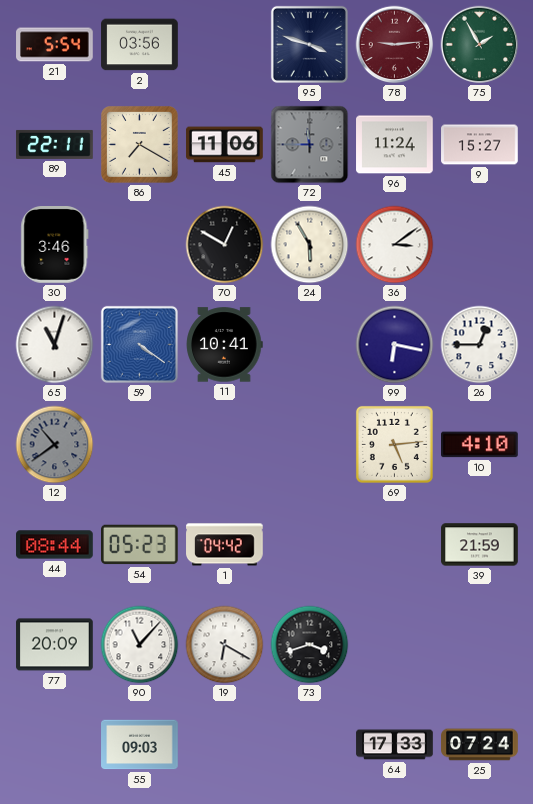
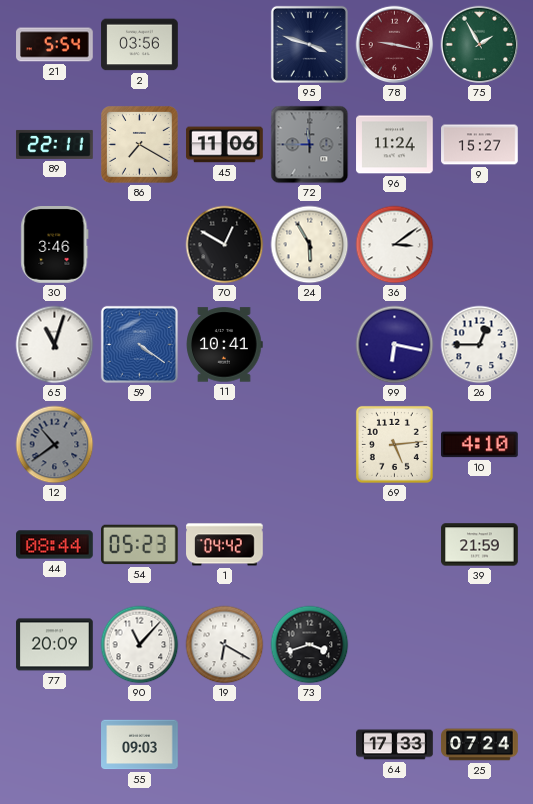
78: 9:14 -> 9:17 (395, 45)
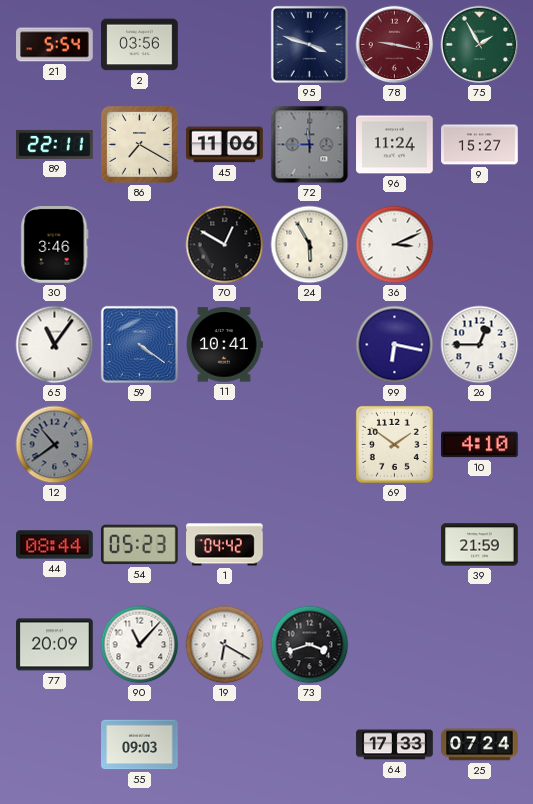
36: 3:09 -> 3:11 (395, 245)
65: 11:03 -> 11:06 (55, 345)
69: 5:14 -> 1:51 (394, 444)
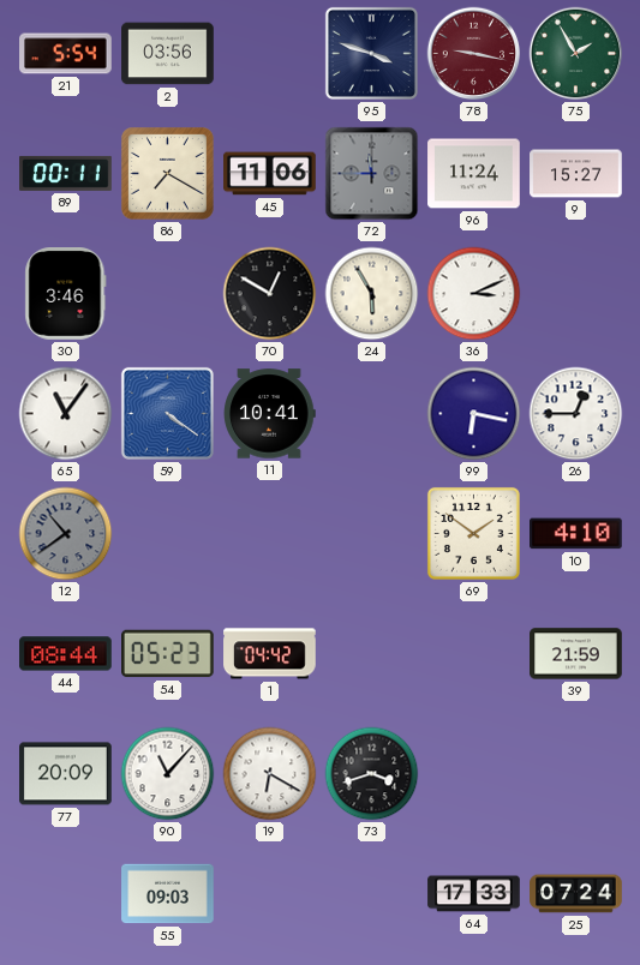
89: 22:11 -> 00:11 (66, 173)
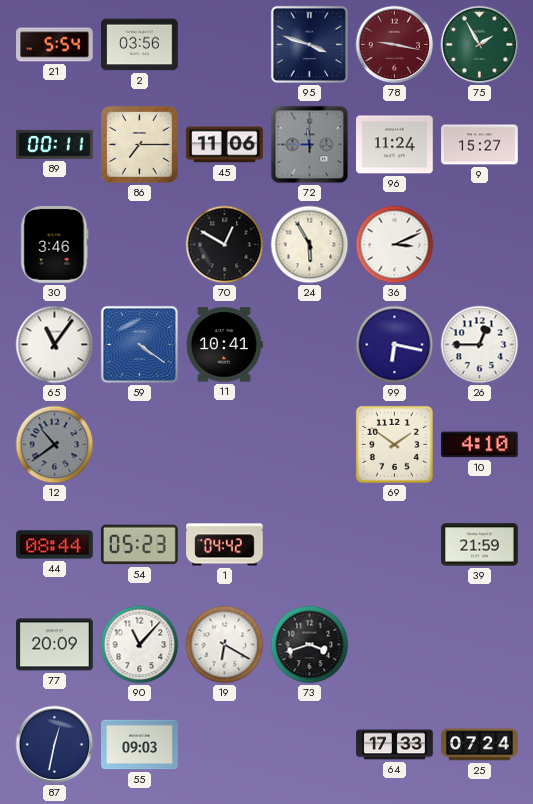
86: 7:20 -> 7:15 (140, 145)
87: none -> 12:32 (55, 745)
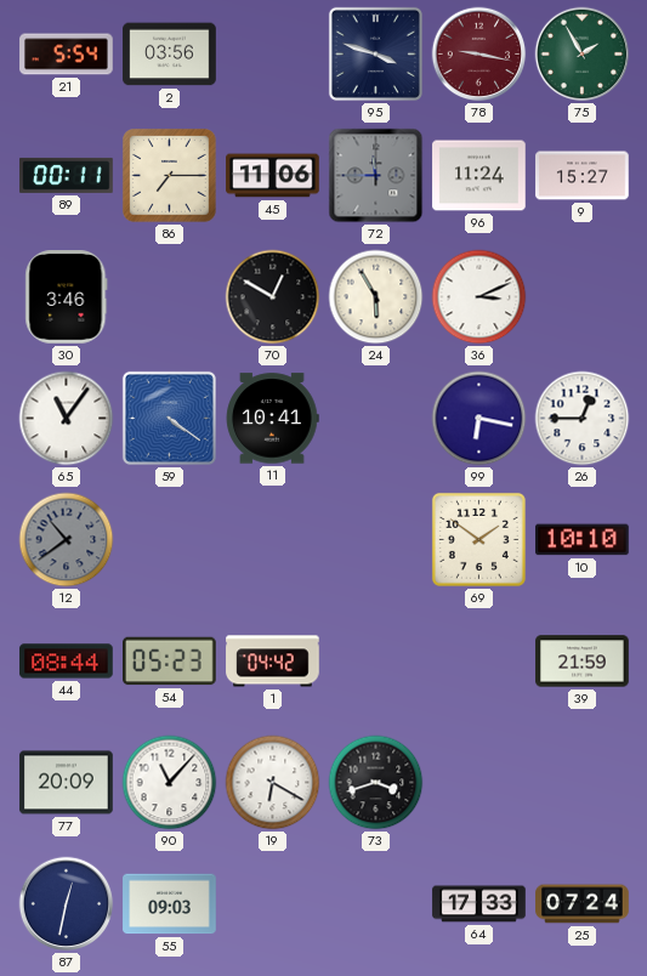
10: 4:10 -> 10:10 (583, 540)
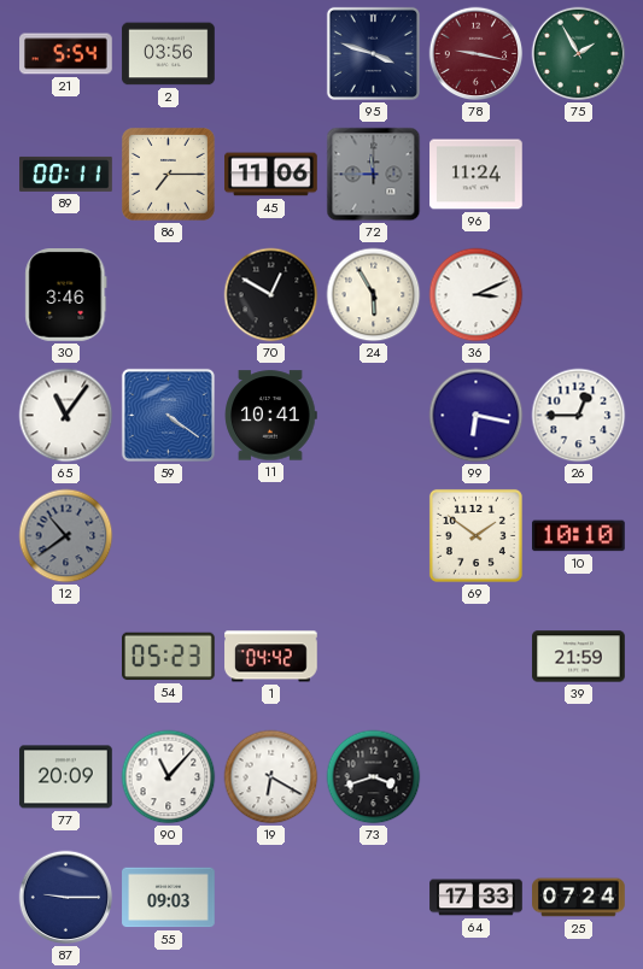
9: 15:27 -> none (583, 176)
44: 08:44 -> none (67, 662)
87: 12:32 -> 9:15 (66, 898)
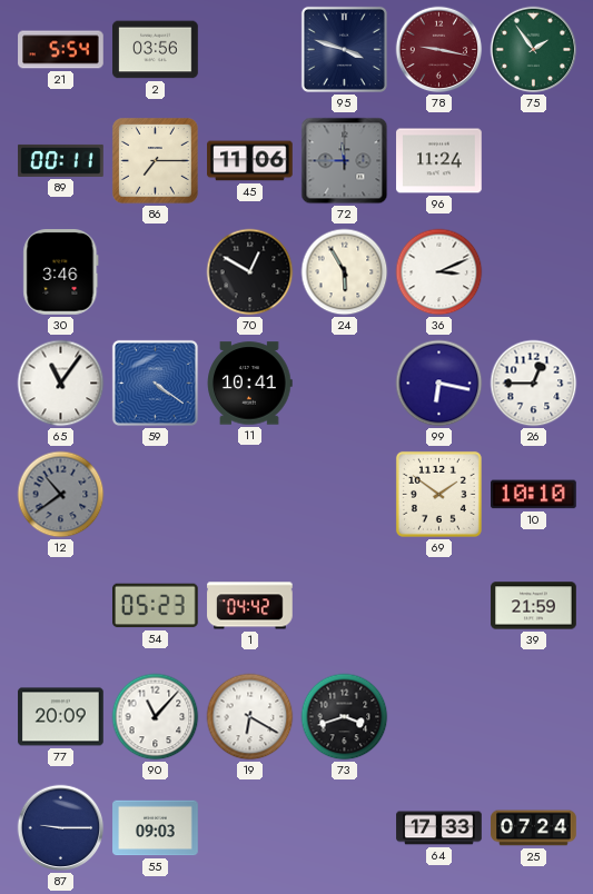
75: 1:55 -> 1:54 (534, 50)
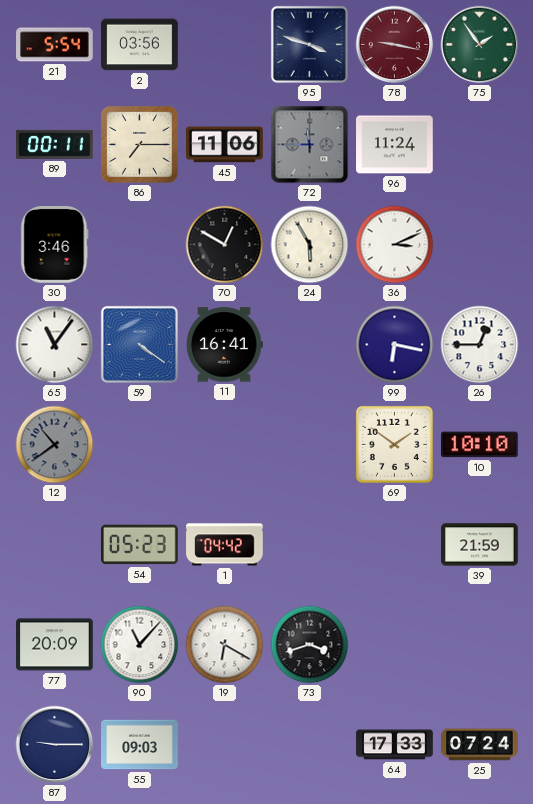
11: 10:41 -> 16:41 (224, 345)
